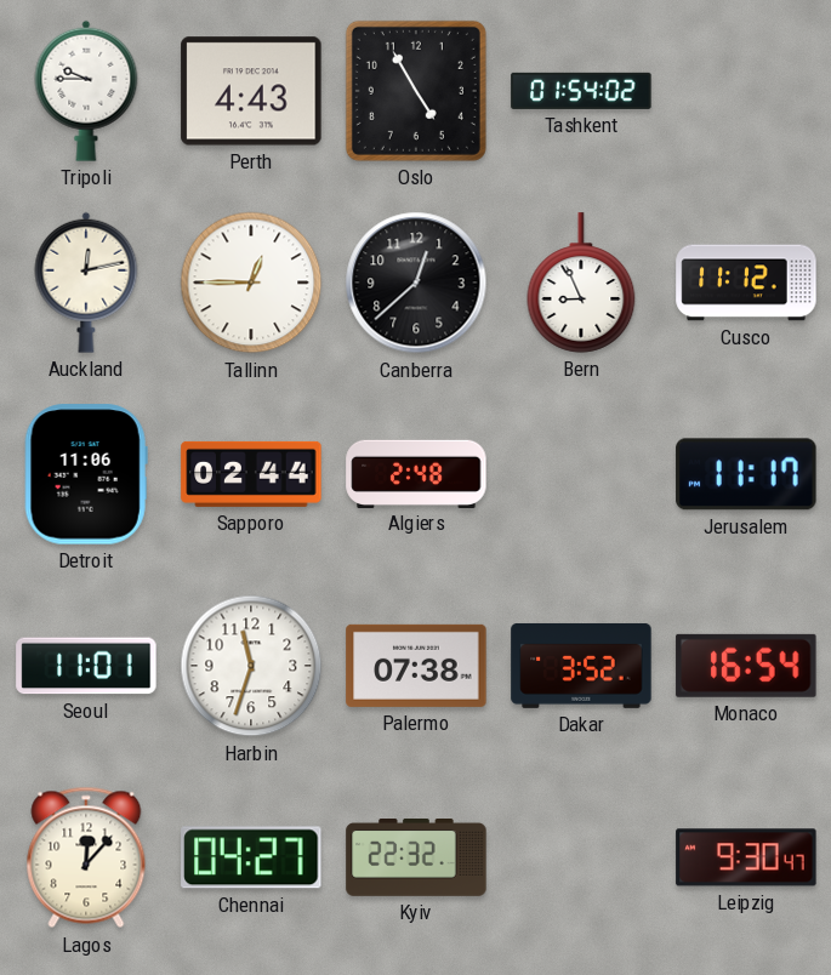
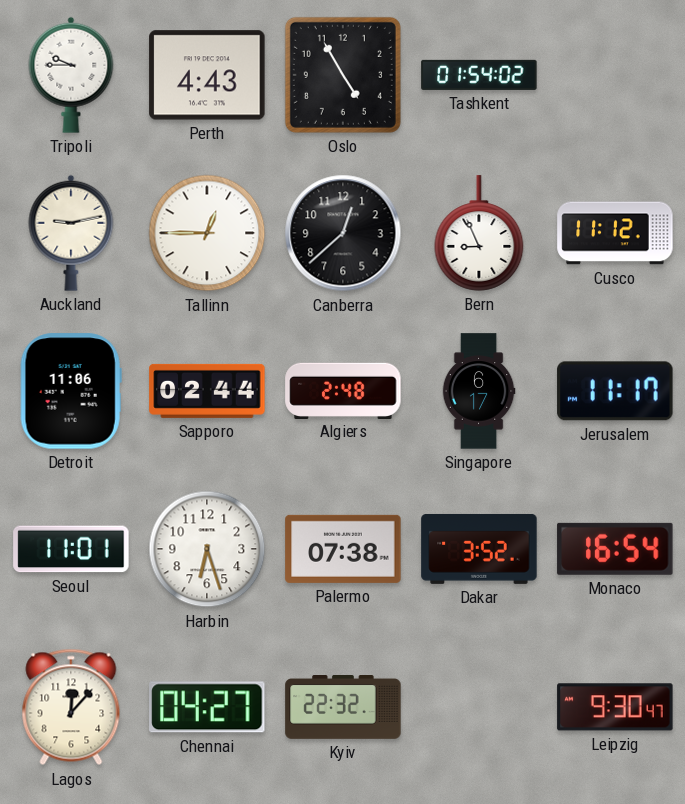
Auckland: 12:13 -> 9:13 (71, 233)
Singapore: none -> 6:17 (479, 391)
Harbin: 11:33 -> 6:27 (207, 549)
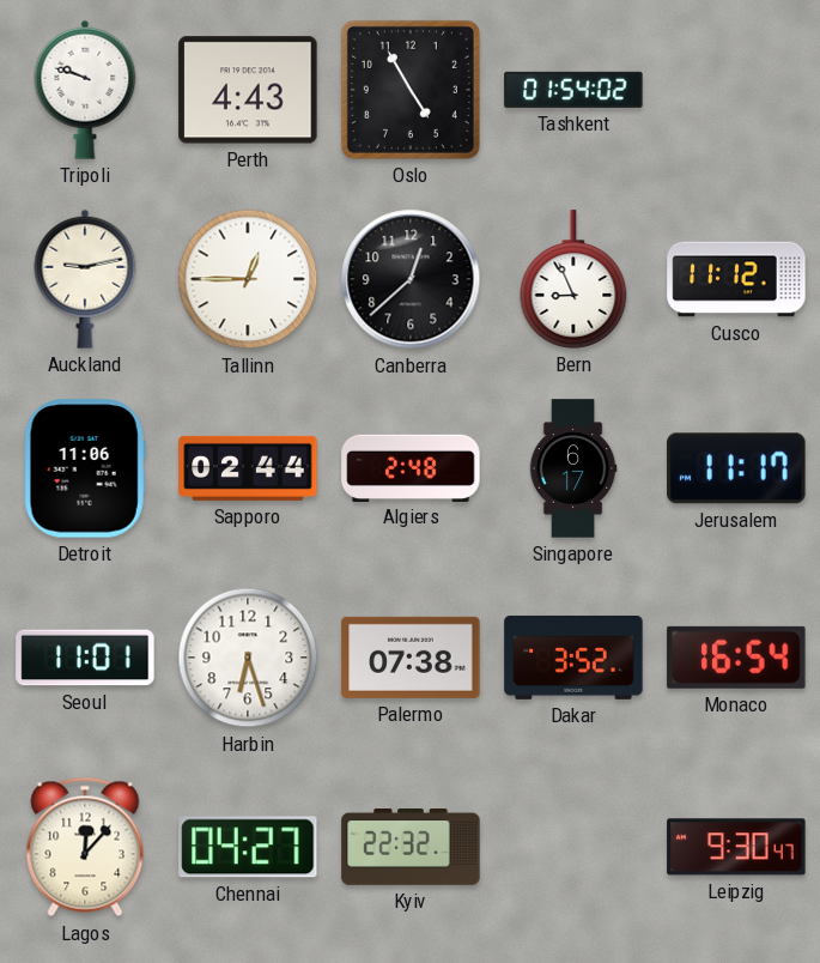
Tripoli: 9:45 -> 9:48 (85, 90)
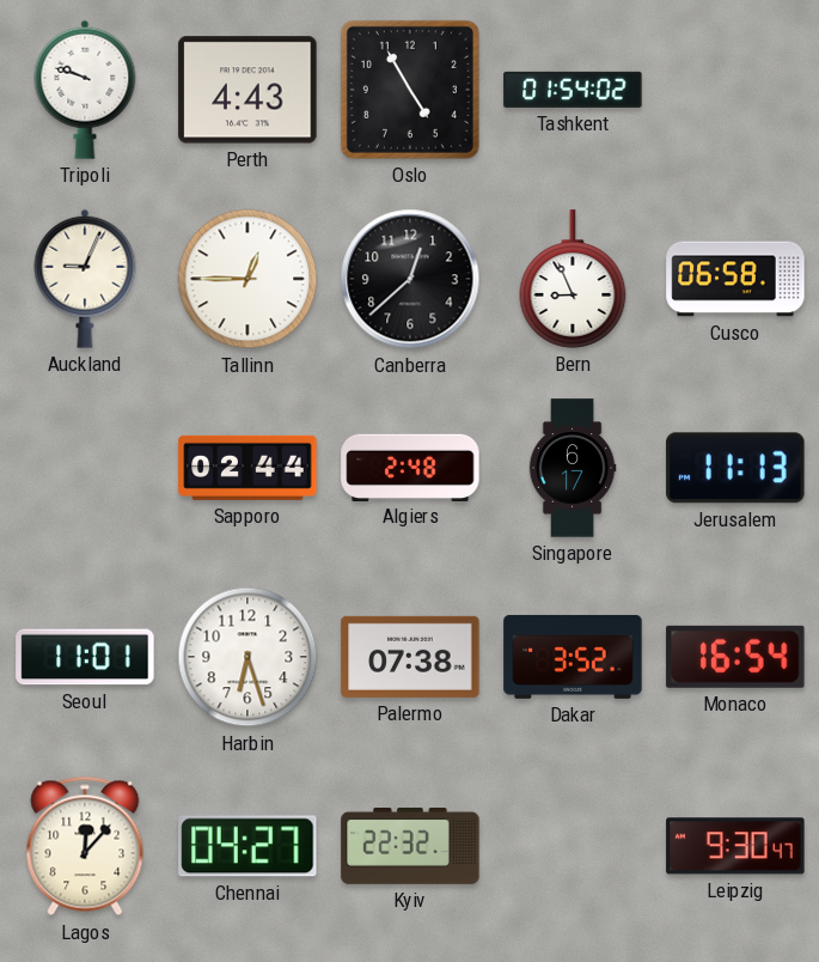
Auckland: 9:13 -> 9:04 (85, 279)
Cusco: 11:12 -> 06:58 (735, 279)
Detroit: 11:06 -> none (85, 468)
Jerusalem: 11:17 -> 11:13 (735, 468)
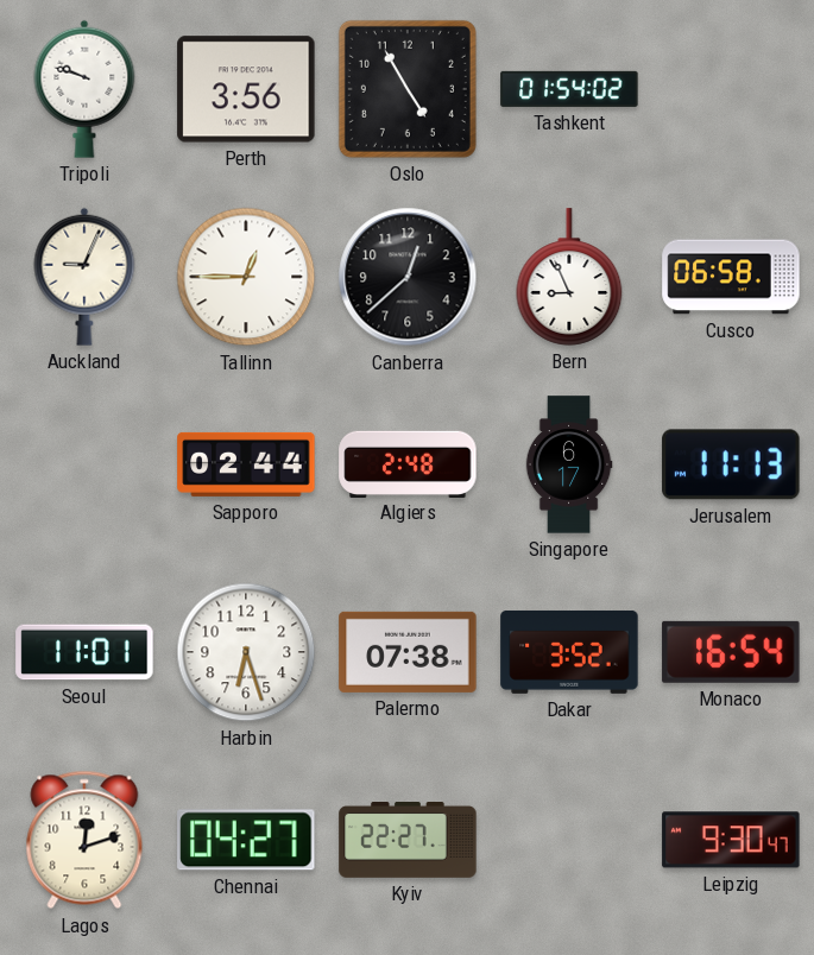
Perth: 4:43 -> 3:56 (246, 89)
Lagos: 12:07 -> 12:12 (84, 840)
Kyiv: 22:32 -> 22:27 (408, 841)
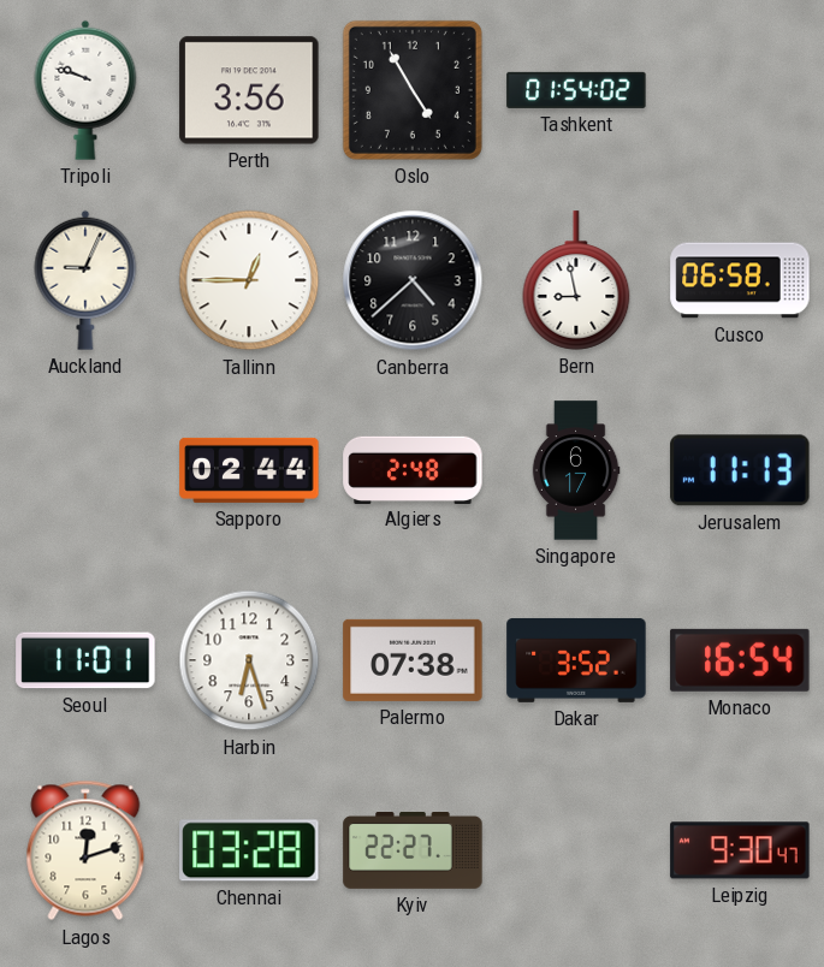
Canberra: 12:38 -> 4:38 (413, 280)
Bern: 8:56 -> 8:58 (576, 280)
Chennai: 04:27 -> 03:28 (249, 850)
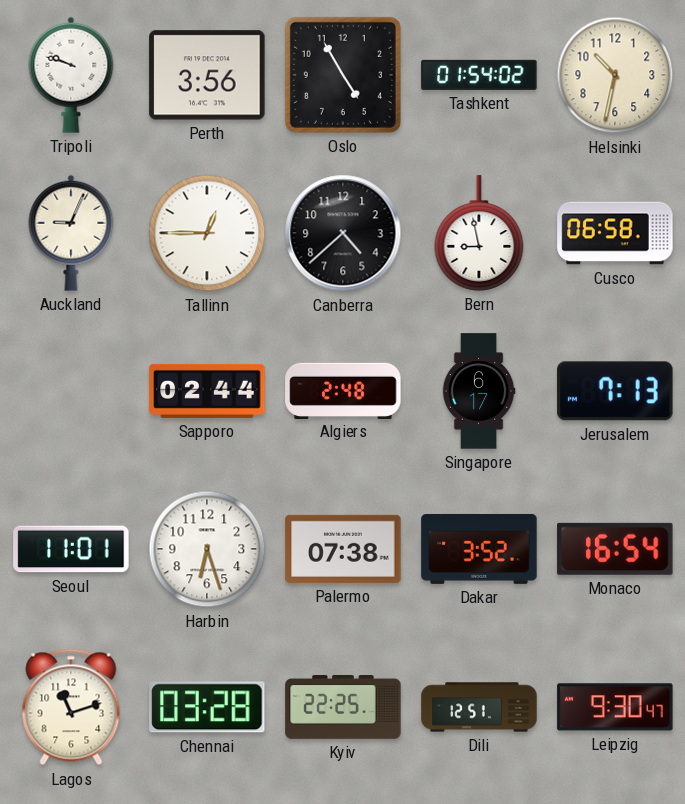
Helsinki: none -> 10:32 (615, 75)
Jerusalem: 11:13 -> 7:13 (615, 391)
Lagos: 12:12 -> 11:12 (71, 707)
Kyiv: 22:27 -> 22:25 (343, 708)
Dili: none -> 12:51 (479, 707)
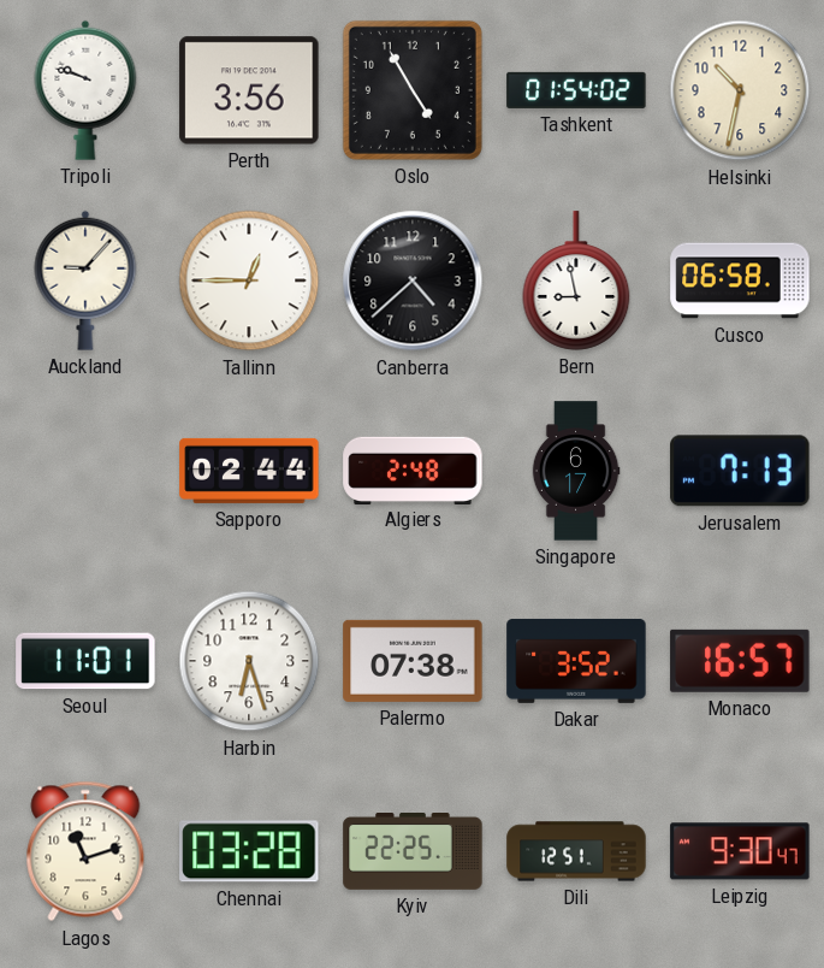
Auckland: 9:04 -> 9:07 (85, 281)
Monaco: 16:54 -> 16:57 (740, 661)
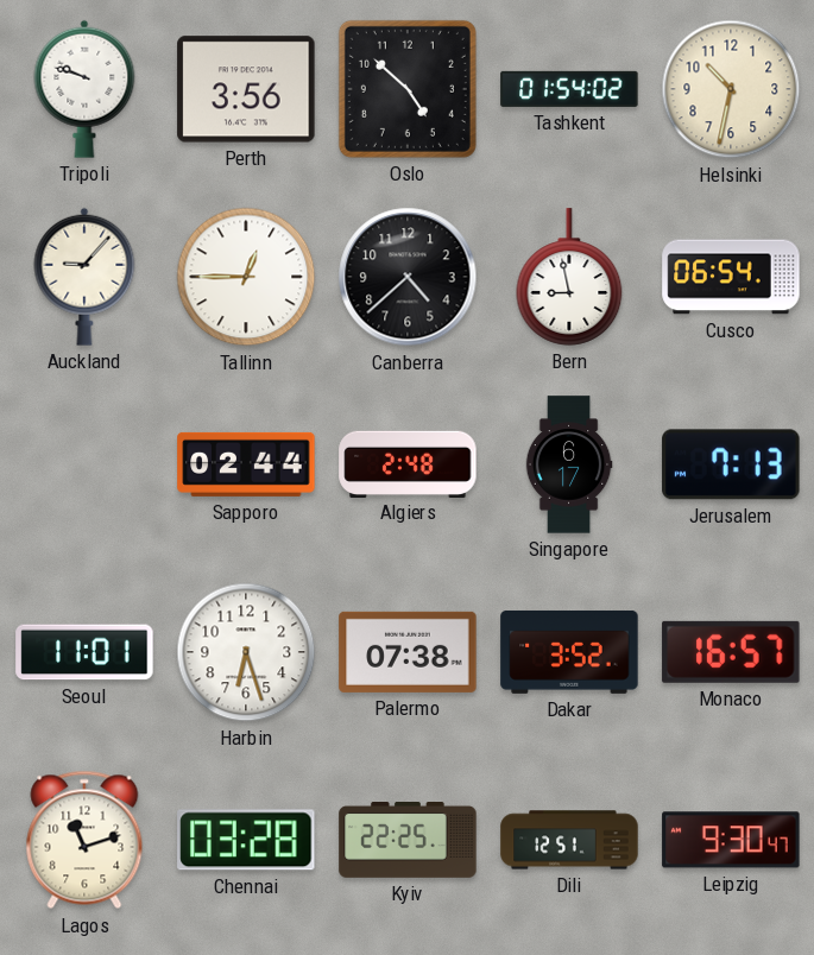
Oslo: 4:55 -> 4:52 (408, 89)
Cusco: 06:58 -> 06:54 (731, 277)
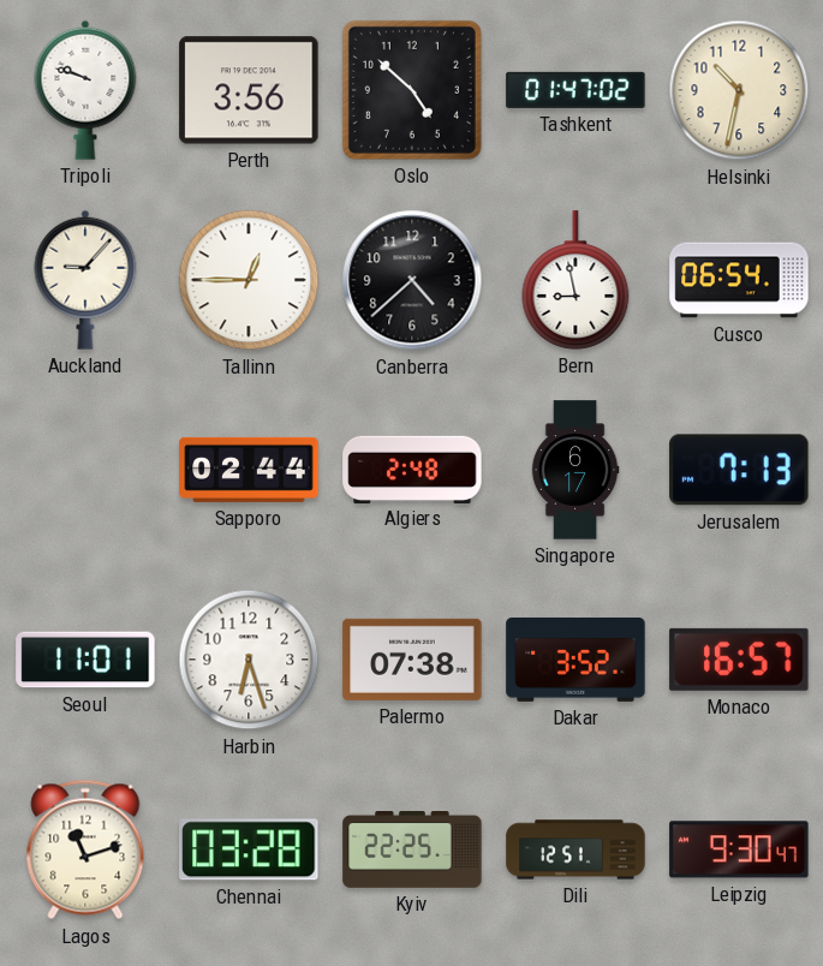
Tashkent: 01:54 -> 01:47 (575, 90)
